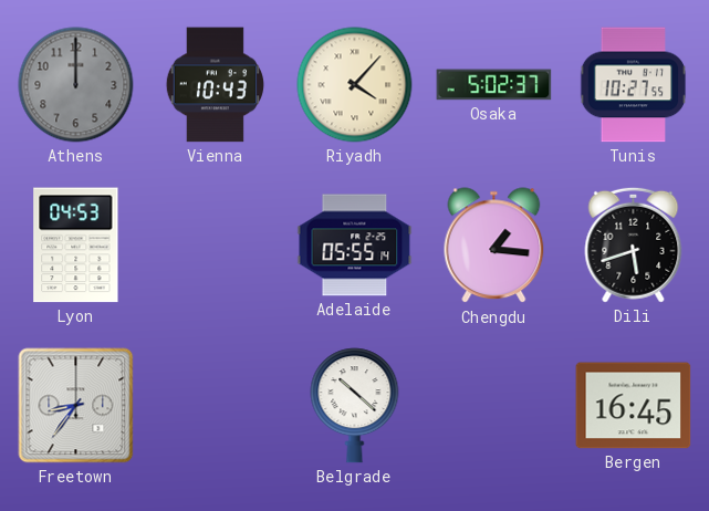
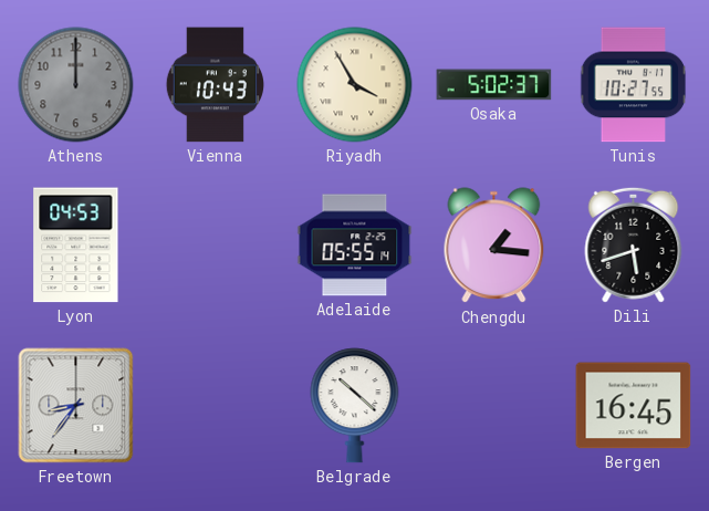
Riyadh: 4:07 -> 3:55 (355, 85)
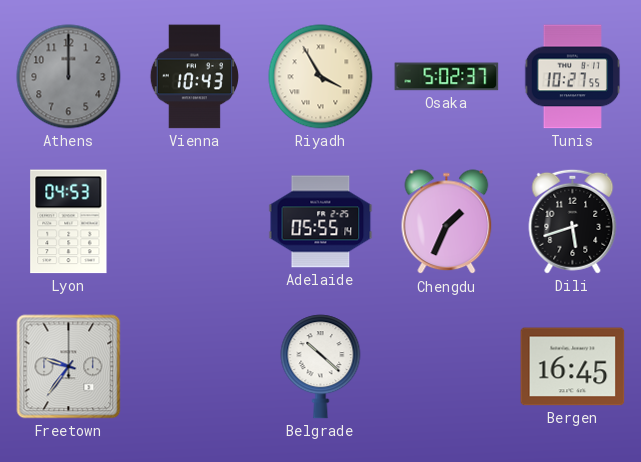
Chengdu: 1:16 -> 1:34 (447, 222)
Freetown: 8:36 -> 9:36 (69, 367)
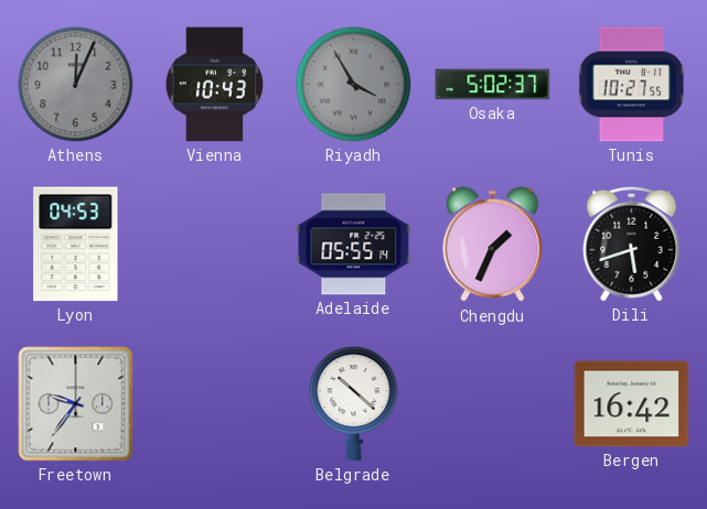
Athens: 12:00 -> 12:04 (76, 85)
Riyadh dial: cream -> grey (354, 85)
Bergen: 16:45 -> 16:42 (632, 404)
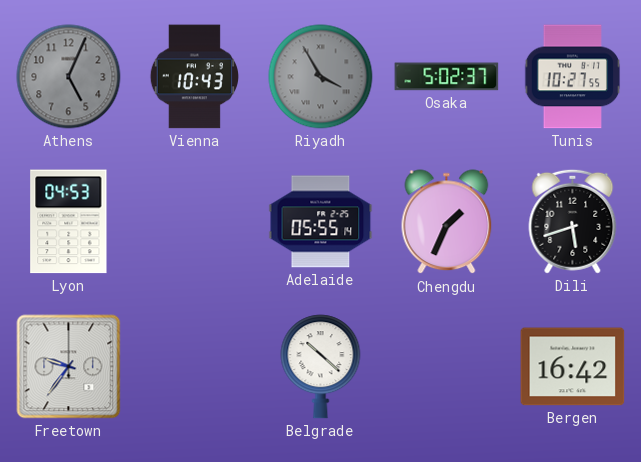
Athens: 12:04 -> 5:04 (69, 77)
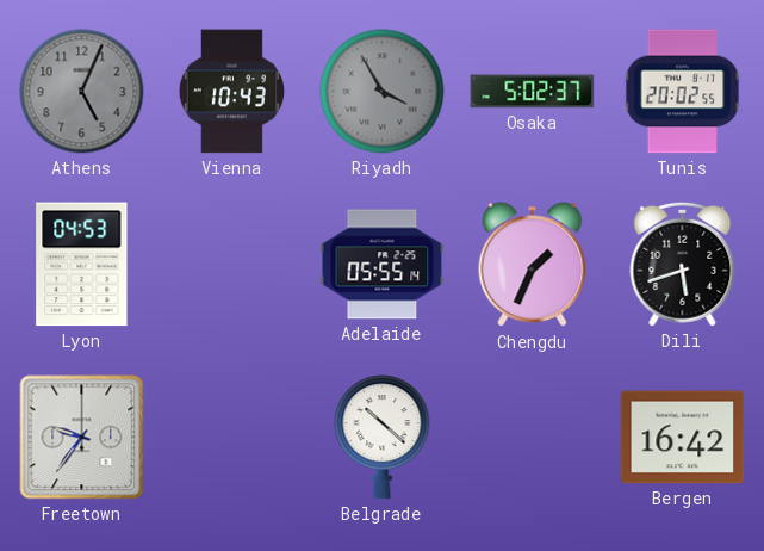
Tunis: 10:27 -> 20:02 (683, 92)
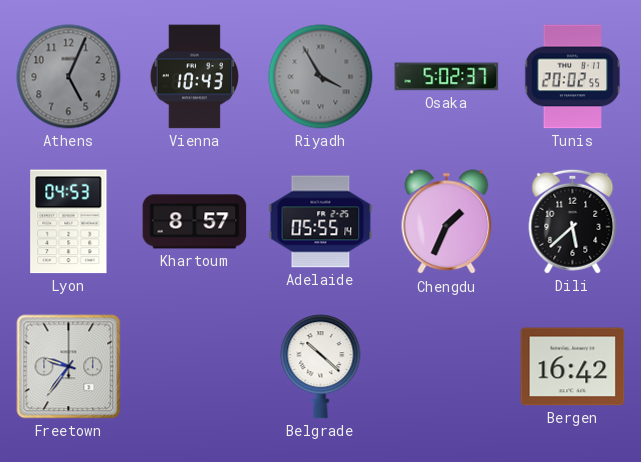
Khartoum: none -> 8:57 (195, 222)
Dili: 5:42 -> 5:38 (573, 221)
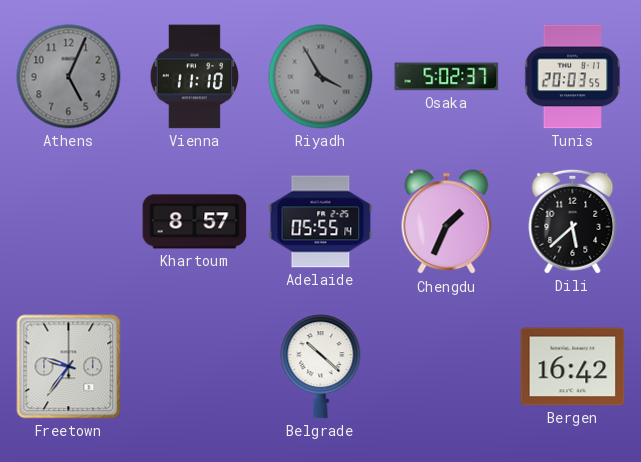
Vienna: 10:43 -> 11:10 (194, 77)
Tunis: 20:02 -> 20:03 (573, 77)
Lyon: 04:53 -> none (69, 222)
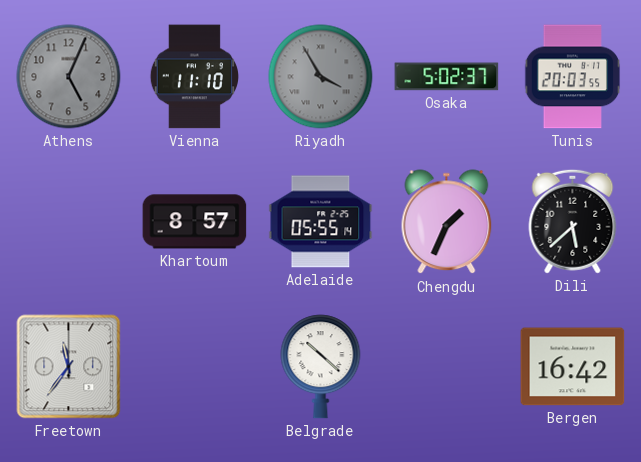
Freetown: 9:36 -> 11:36 (69, 367)
